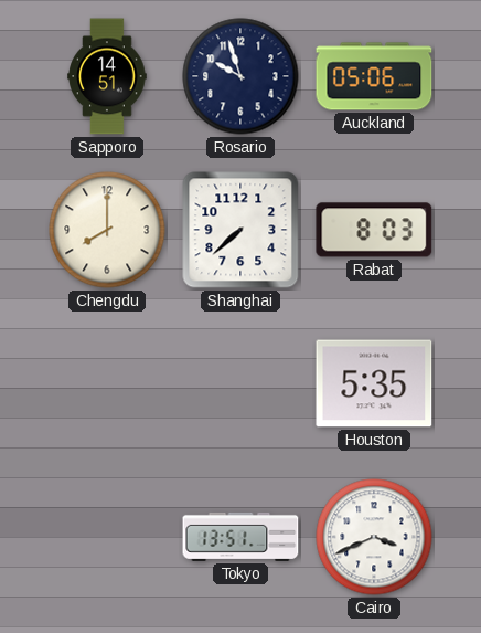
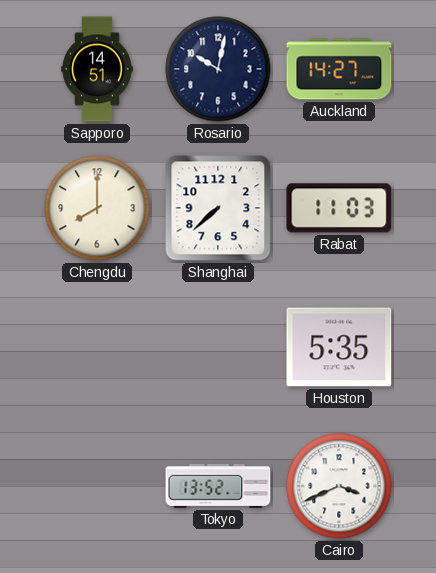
Rosario: 9:57 -> 10:02 (218, 69)
Auckland: 05:06 -> 14:27 (339, 69)
Rabat: 8:03 -> 11:03 (339, 208)
Tokyo: 13:51 -> 13:52 (218, 486)
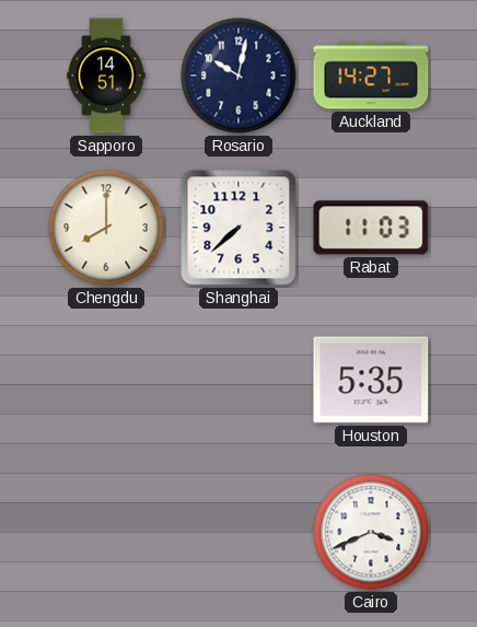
Tokyo: 13:52 -> none (218, 486)
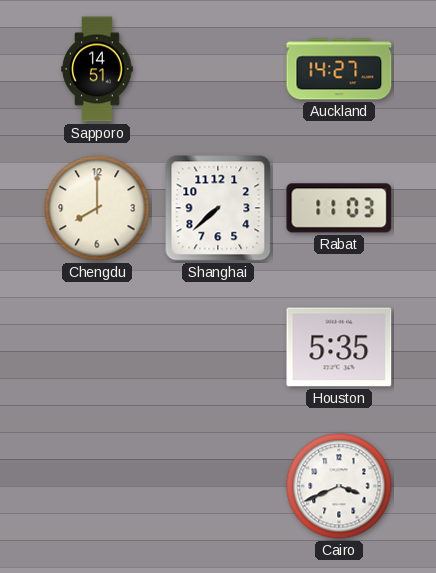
Rosario: 10:02 -> none (238, 76)
